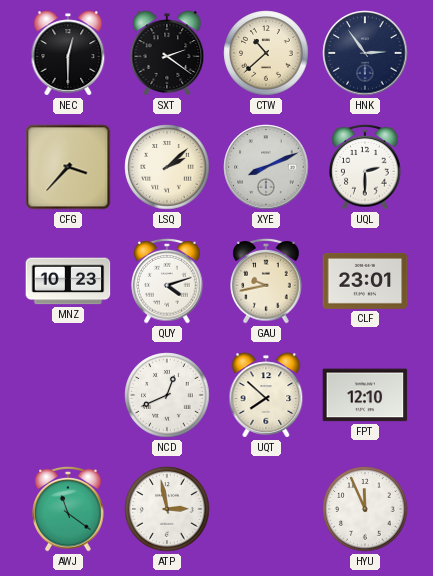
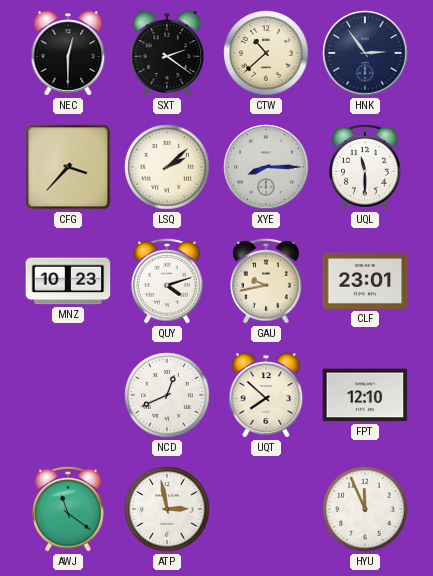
XYE: 8:11 -> 8:15 (266, 167)
UQL: 2:30 -> 11:30 (365, 167)
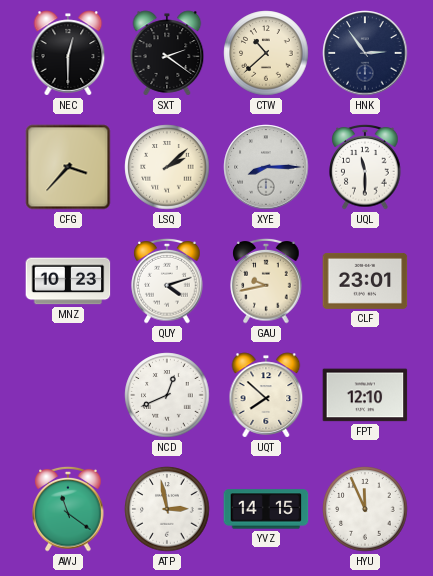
YVZ: none -> 14:15 (266, 509)
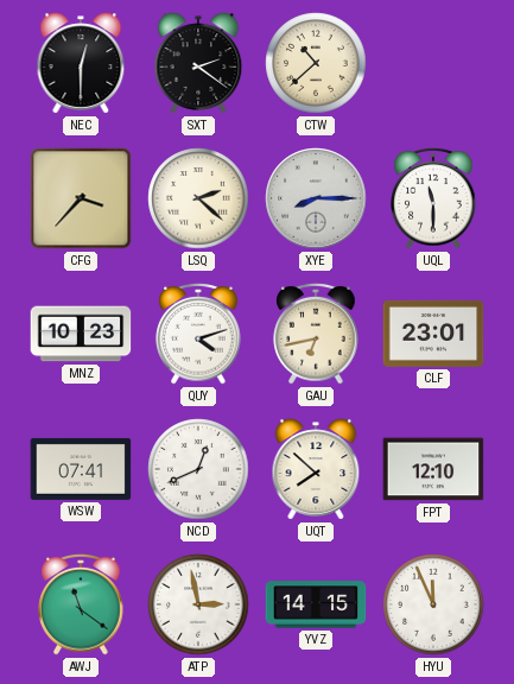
HNK: 2:54 -> none (365, 53)
LSQ: 2:08 -> 2:22 (198, 198)
GAU: 9:43 -> 6:43 (316, 334)
WSW: none -> 07:41 (81, 469)
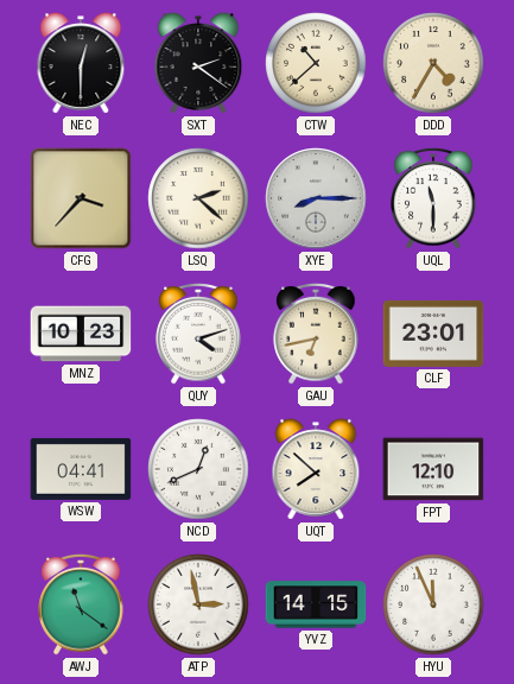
DDD: none -> 4:35 (433, 63)
WSW: 07:41 -> 04:41 (81, 469)
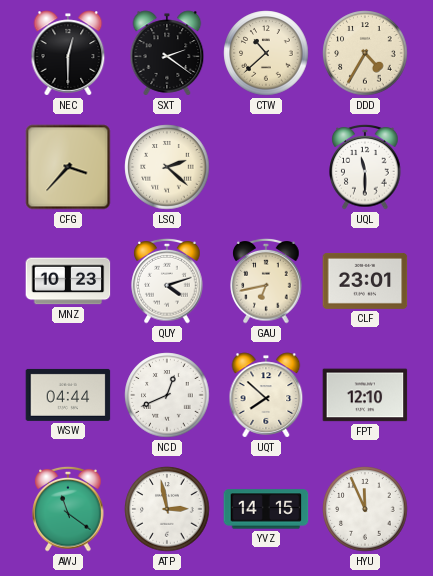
XYE: 8:15 -> none (316, 198)
WSW: 04:41 -> 04:44 (68, 395)
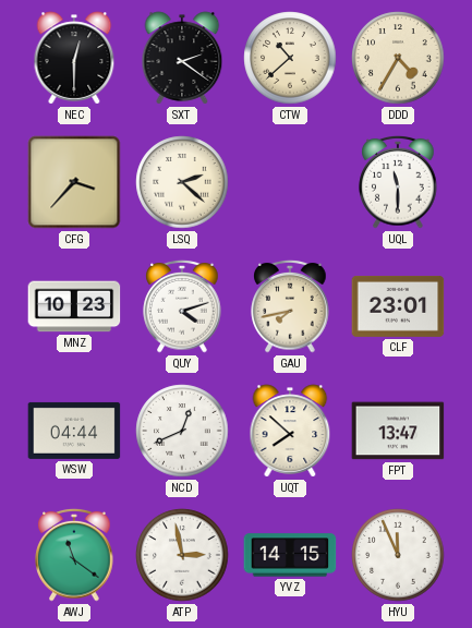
GAU: 6:43 -> 7:43 (290, 306)
FPT: 12:10 -> 13:47 (398, 431)
